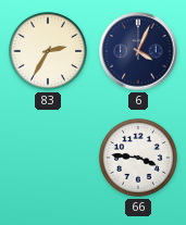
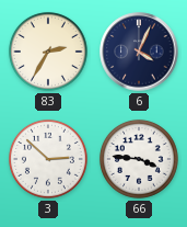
3: none -> 2:52 (48, 159)
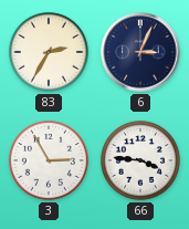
6: 4:04 -> 3:04 (140, 52)
3: 2:52 -> 2:55 (49, 160)
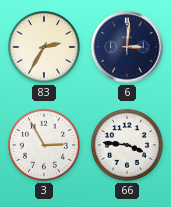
6: 3:04 -> 3:01 (127, 47)
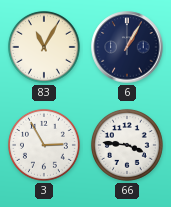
83: 2:35 -> 11:05 (44, 47)
6: 3:01 -> 1:05 (127, 47)
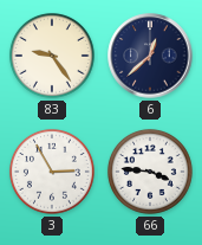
83: 11:05 -> 9:24 (52, 56)
6: 1:05 -> 12:38 (150, 56)
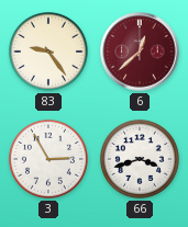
6 dial: navy -> burgundy (140, 52)
66: 3:46 -> 3:42 (140, 159)
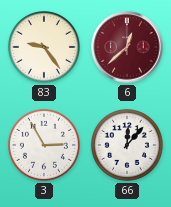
66: 3:42 -> 12:07 (127, 145)
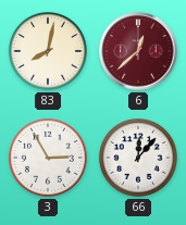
83: 9:24 -> 8:02 (48, 51)
